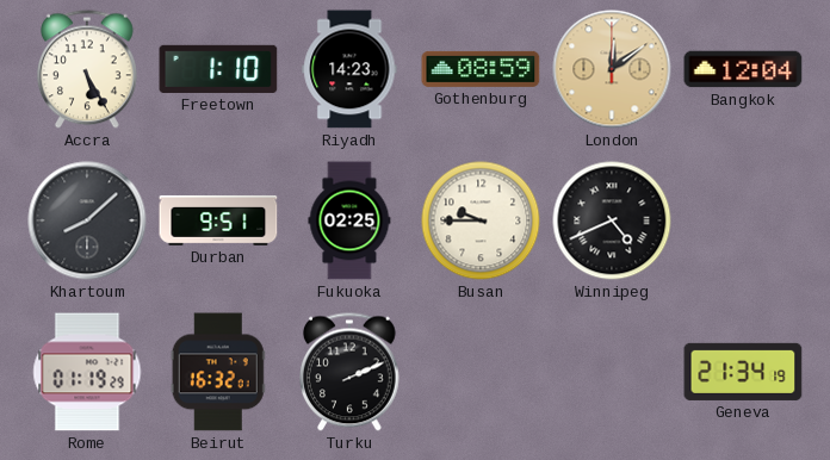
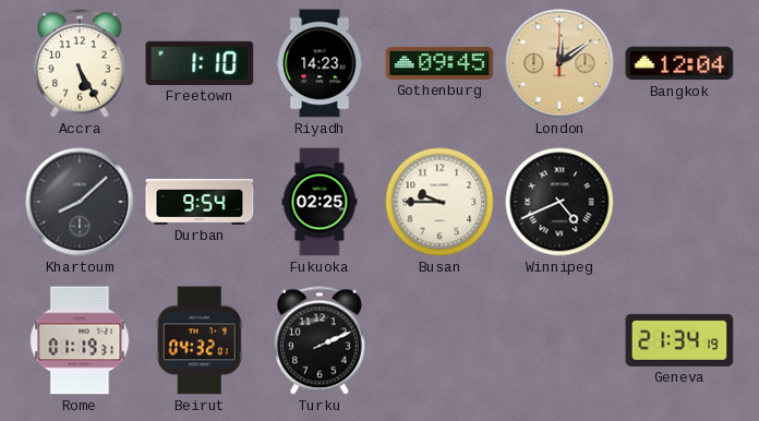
Gothenburg: 08:59 -> 09:45 (439, 63)
Durban: 9:51 -> 9:54 (200, 202)
Rome: 01:19:29 -> 01:19:31 (80, 340)
Beirut: 16:32 -> 04:32 (200, 340)
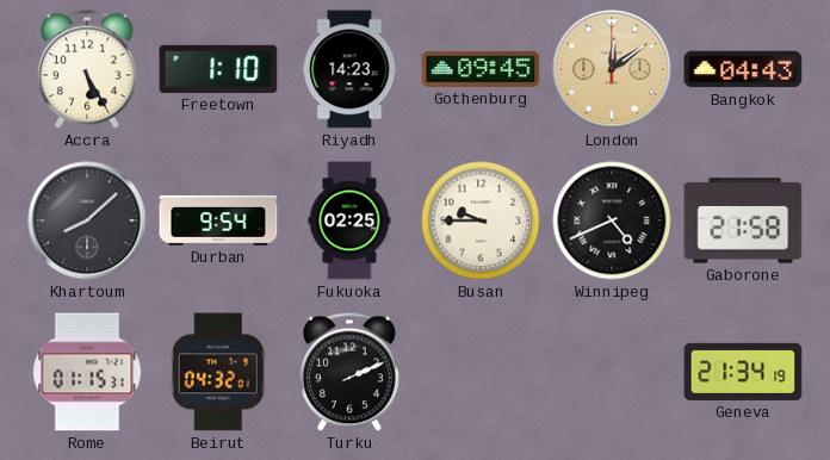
Bangkok: 12:04 -> 04:43 (743, 69)
Gaborone: none -> 21:58 (743, 220)
Rome: 01:19 -> 01:15 (87, 372)
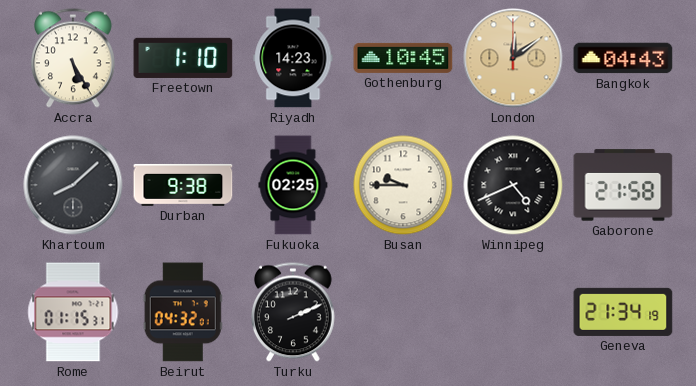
Gothenburg: 09:45 -> 10:45 (403, 58)
Durban: 9:54 -> 9:38 (183, 185)
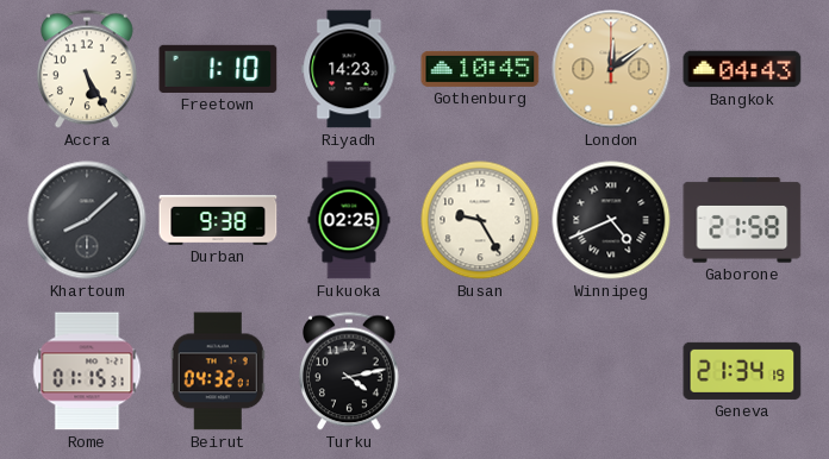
Busan: 9:45 -> 9:25 (480, 220)
Turku: 2:11 -> 4:13 (350, 371)
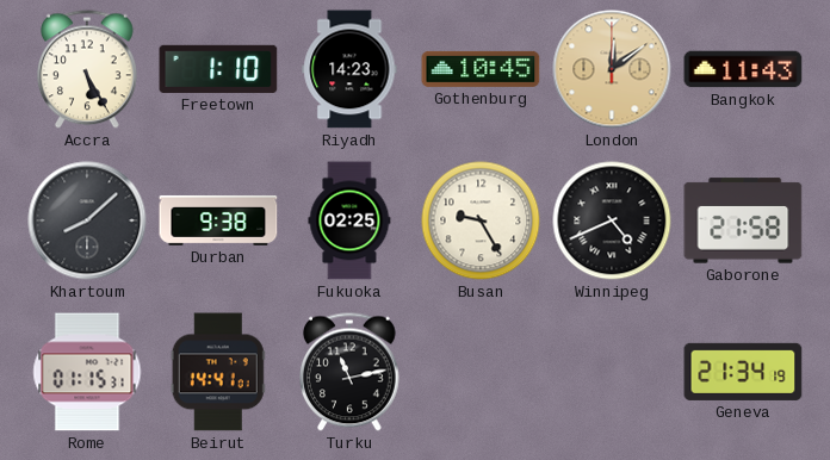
Bangkok: 04:43 -> 11:43 (743, 69)
Beirut: 04:32 -> 14:41 (218, 372)
Turku: 4:13 -> 11:13 (351, 372)
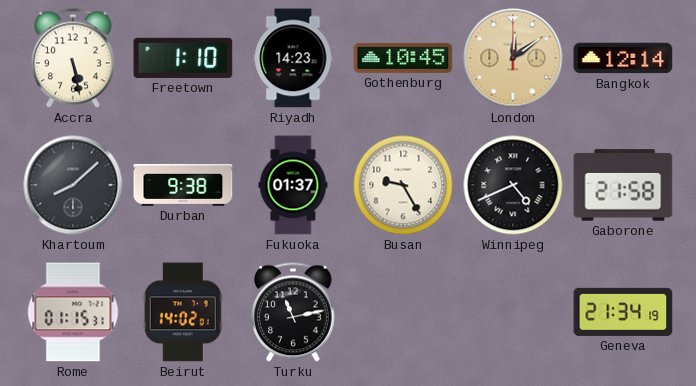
Accra: 5:25 -> 5:28 (74, 58)
Bangkok: 11:43 -> 12:14 (623, 58)
Fukuoka: 02:25 -> 01:37 (293, 185)
Beirut: 14:41 -> 14:02 (183, 312)
